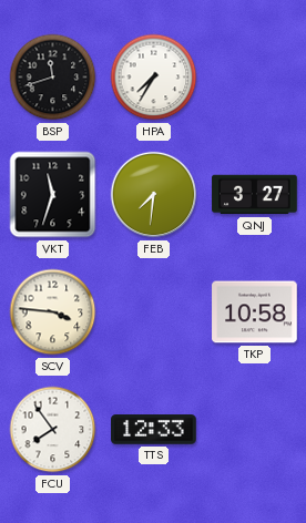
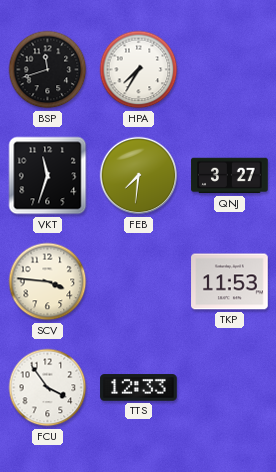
TKP: 10:58 -> 11:53 (230, 282)
FCU: 7:54 -> 3:54 (48, 388)
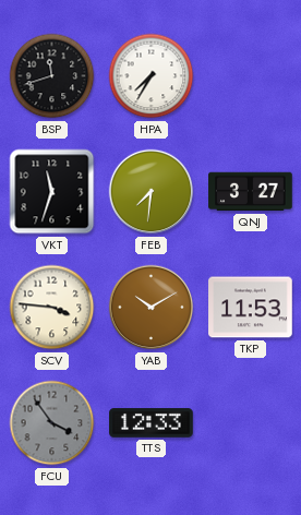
YAB: none -> 10:10 (152, 308)
FCU dial: white -> grey (52, 423)
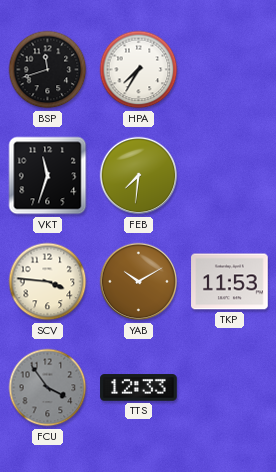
QNJ: 3:27 -> none (251, 192)
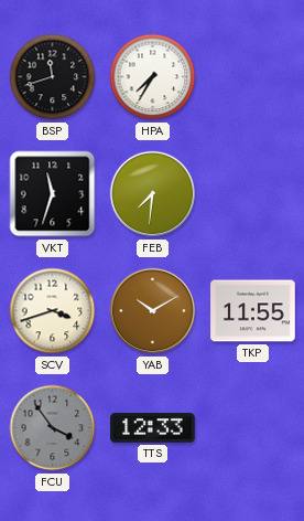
SCV: 3:46 -> 3:42 (53, 311)
TKP: 11:53 -> 11:55 (253, 311)
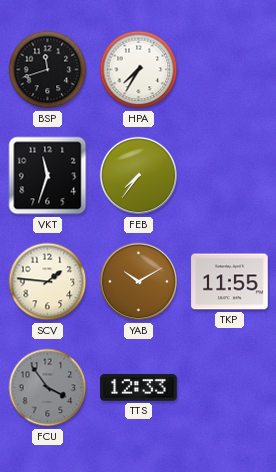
FEB: 7:31 -> 7:36 (139, 176)
SCV: 3:42 -> 1:46 (48, 282)
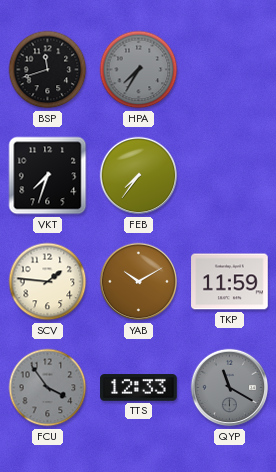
HPA dial: white -> grey (139, 70)
VKT: 11:33 -> 7:33 (48, 176)
TKP: 11:55 -> 11:59 (230, 282)
QYP: none -> 11:20 (230, 388)
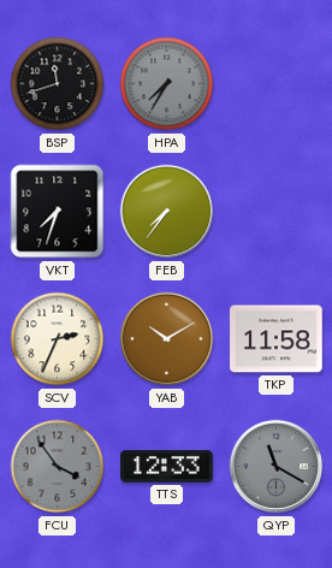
SCV: 1:46 -> 2:34 (58, 339)
TKP: 11:59 -> 11:58 (277, 339)
